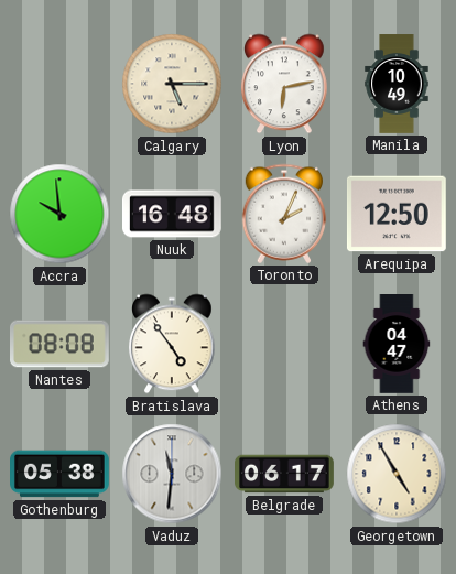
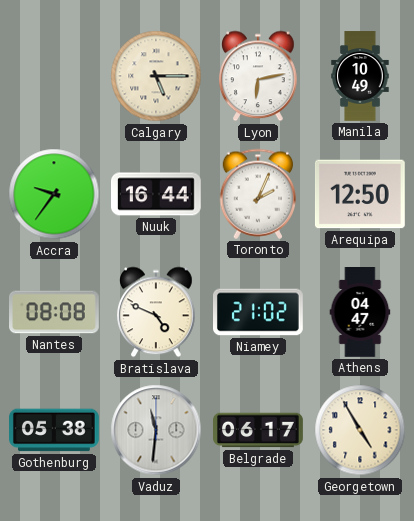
Accra: 9:59 -> 9:36 (54, 194)
Nuuk: 16:48 -> 16:44 (157, 194)
Bratislava: 4:54 -> 4:49 (156, 312)
Niamey: none -> 21:02 (259, 312)
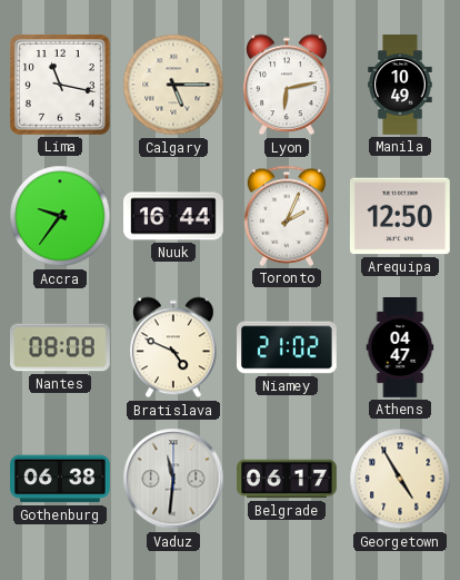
Lima: none -> 11:17 (60, 85)
Gothenburg: 05:38 -> 06:38 (61, 479)
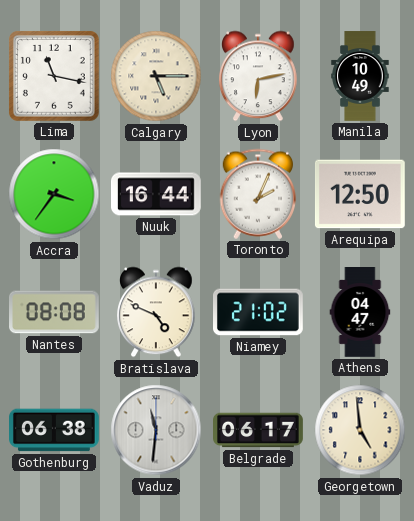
Accra: 9:36 -> 3:36 (54, 194)
Georgetown: 4:55 -> 4:59 (360, 430)
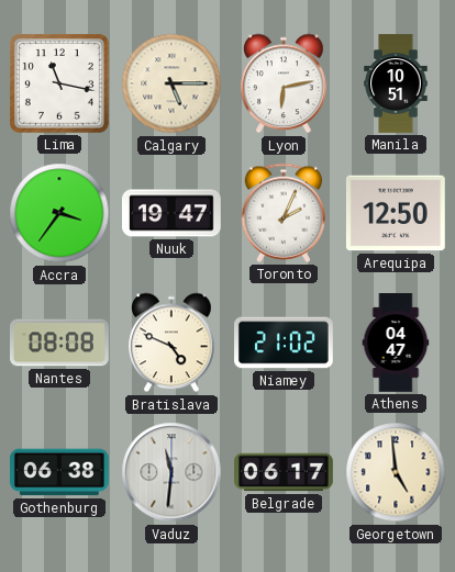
Manila: 10:49 -> 10:51 (396, 83)
Nuuk: 16:44 -> 19:47 (173, 213)
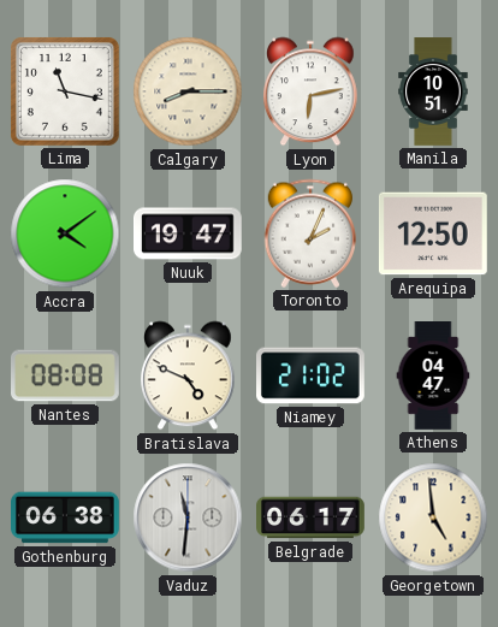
Calgary: 5:15 -> 8:15 (188, 91)
Accra: 3:36 -> 4:09 (65, 233)
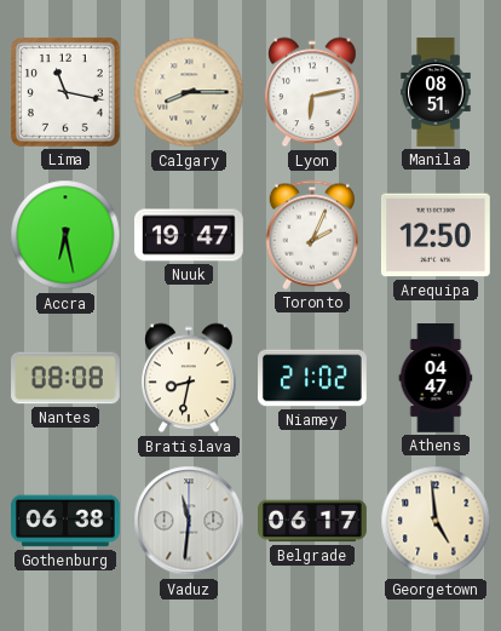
Manila: 10:51 -> 08:51 (436, 92)
Accra: 4:09 -> 6:28 (65, 235)
Bratislava: 4:49 -> 8:32 (189, 378)
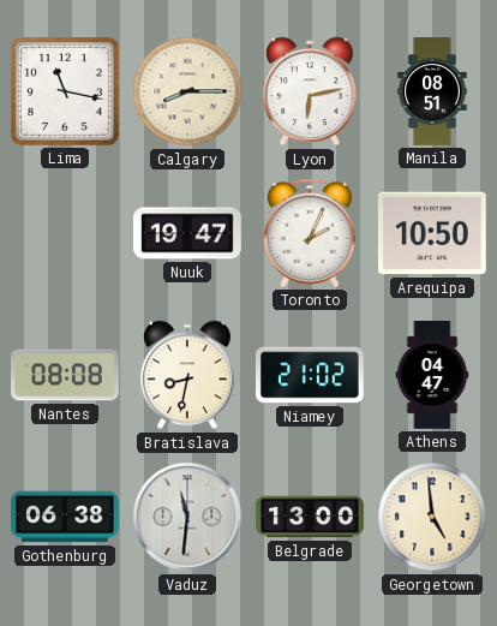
Accra: 6:28 -> none (65, 235)
Arequipa: 12:50 -> 10:50 (432, 233)
Belgrade: 06:17 -> 13:00 (310, 517)
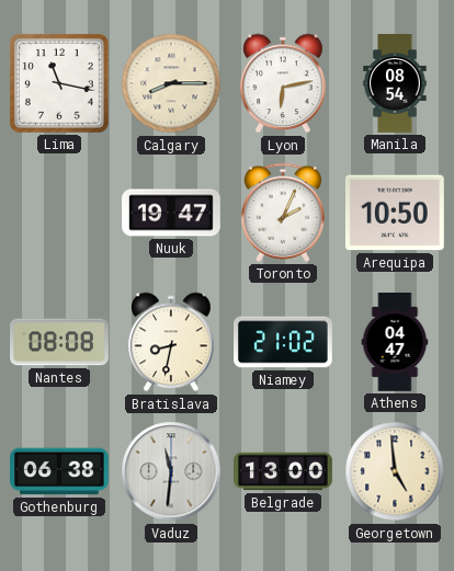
Manila: 08:51 -> 08:54 (395, 83)
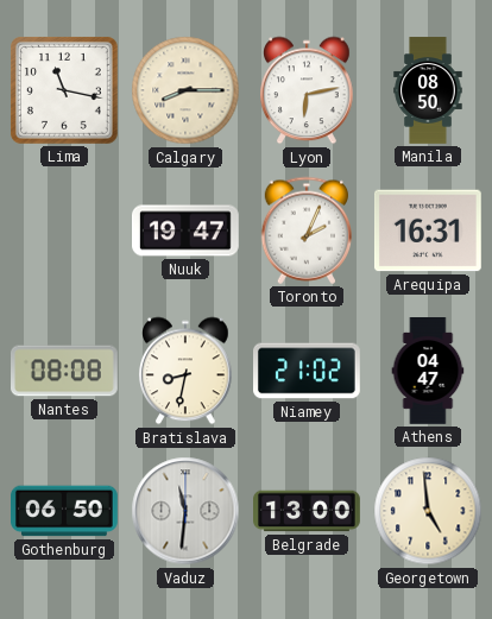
Manila: 08:54 -> 08:50 (428, 90)
Arequipa: 10:50 -> 16:31 (428, 230)
Gothenburg: 06:38 -> 06:50 (65, 511)
